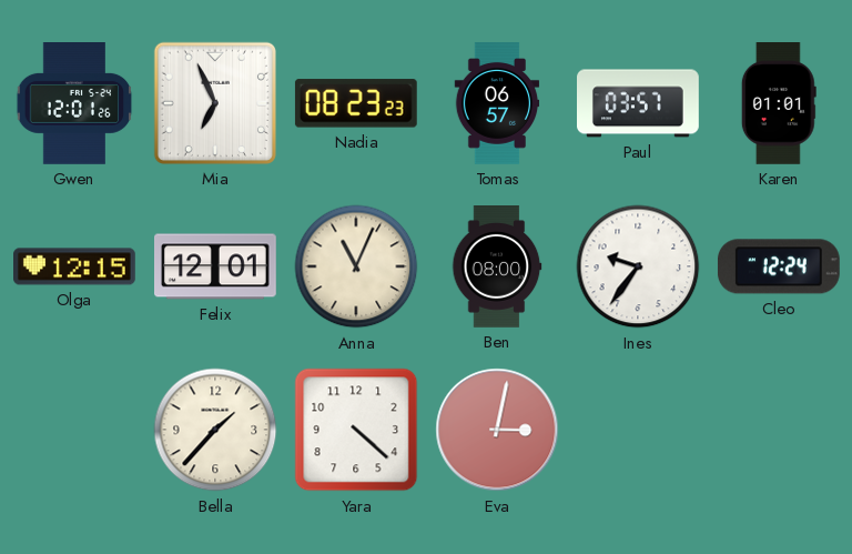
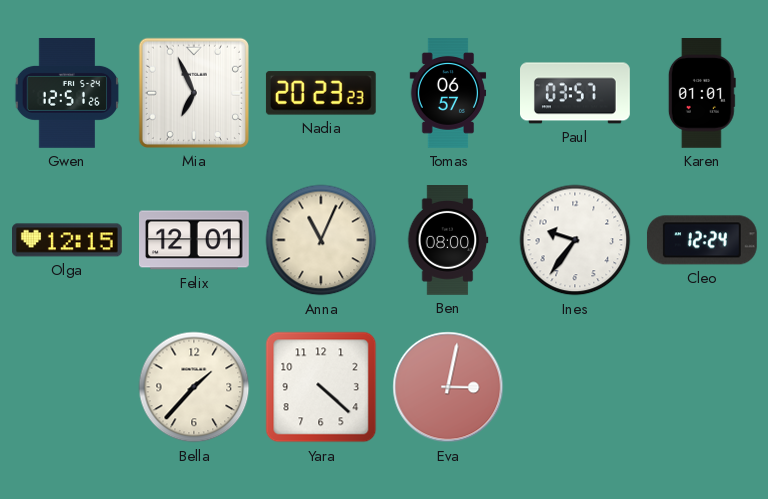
Gwen: 12:01 -> 12:51 (67, 94)
Nadia: 08:23 -> 20:23 (321, 93)
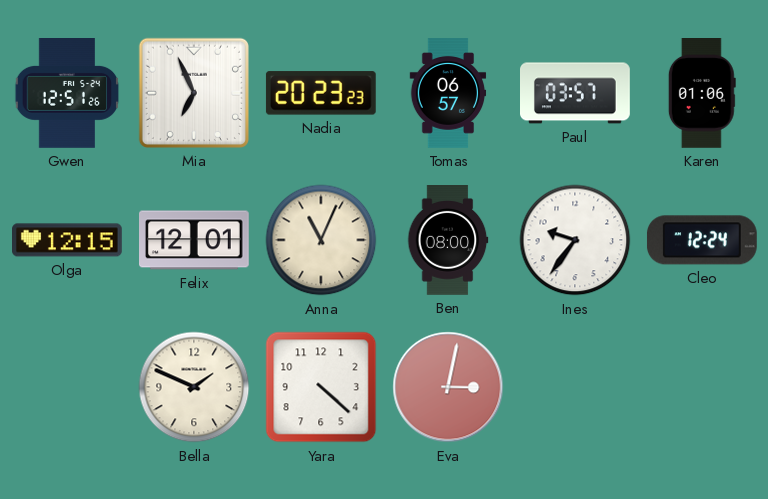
Karen: 01:01 -> 01:06 (702, 94)
Bella: 1:37 -> 1:49 (194, 387)
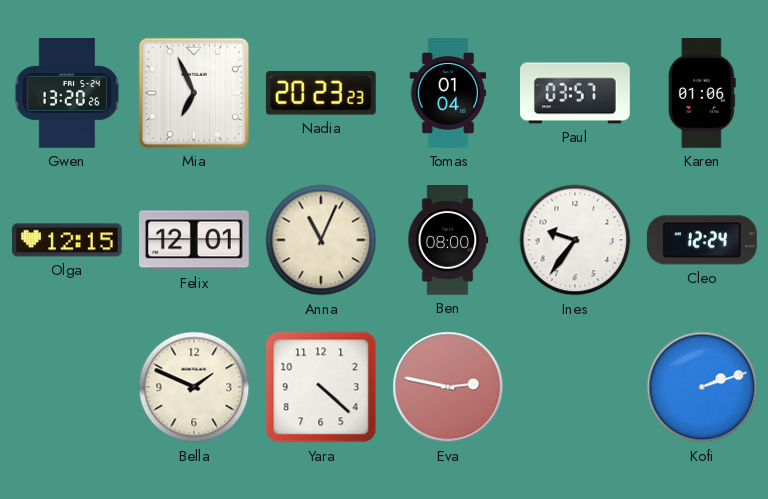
Gwen: 12:51 -> 13:20 (67, 94)
Tomas: 06:57 -> 01:04 (448, 93)
Eva: 3:02 -> 2:47 (448, 387)
Kofi: none -> 2:12 (702, 387)
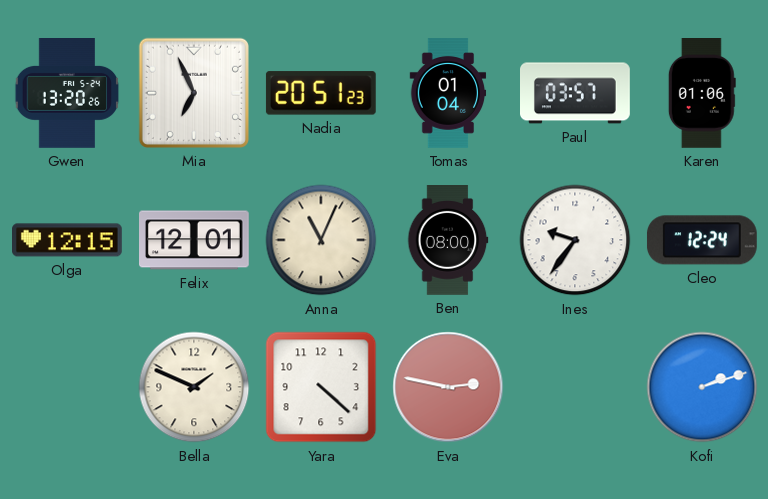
Nadia: 20:23 -> 20:51 (321, 93)
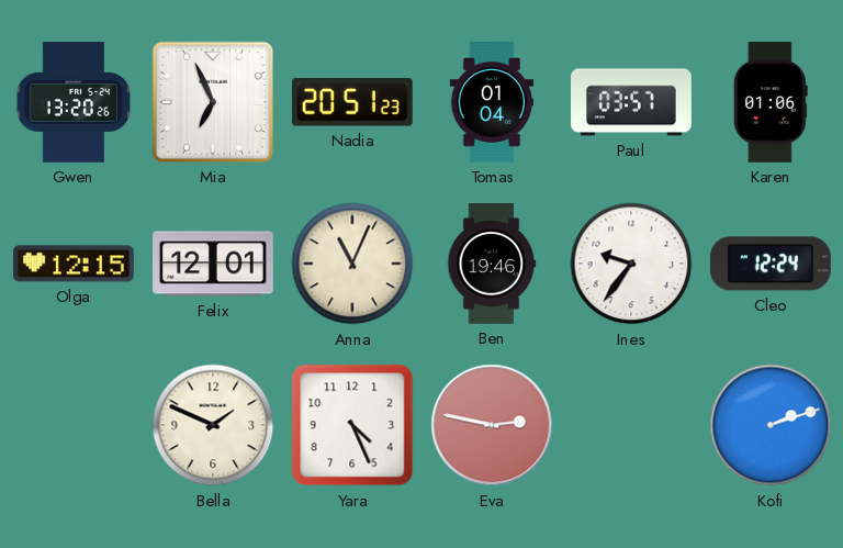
Ben: 08:00 -> 19:46 (492, 265)
Yara: 4:22 -> 4:26 (352, 425)
